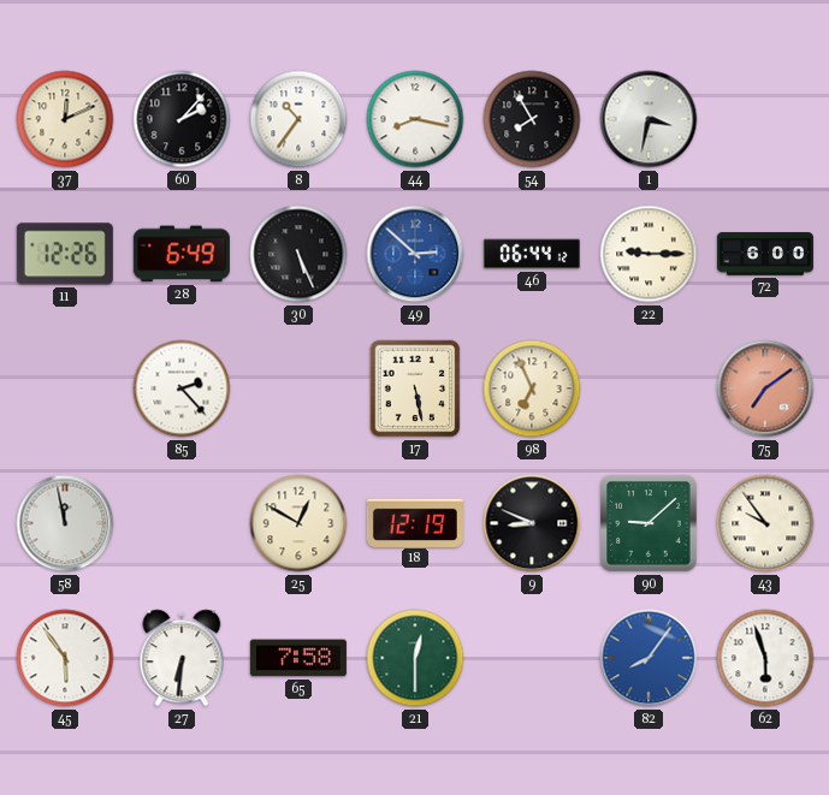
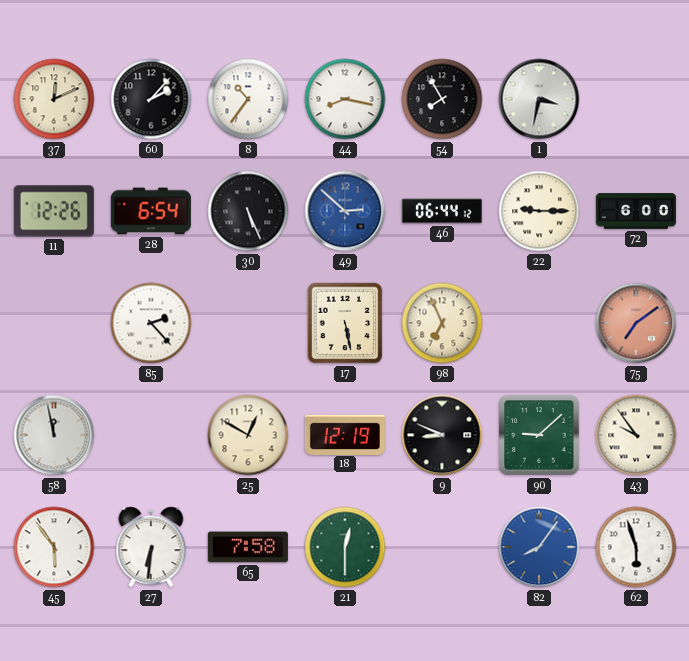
28: 6:49 -> 6:54 (151, 211)
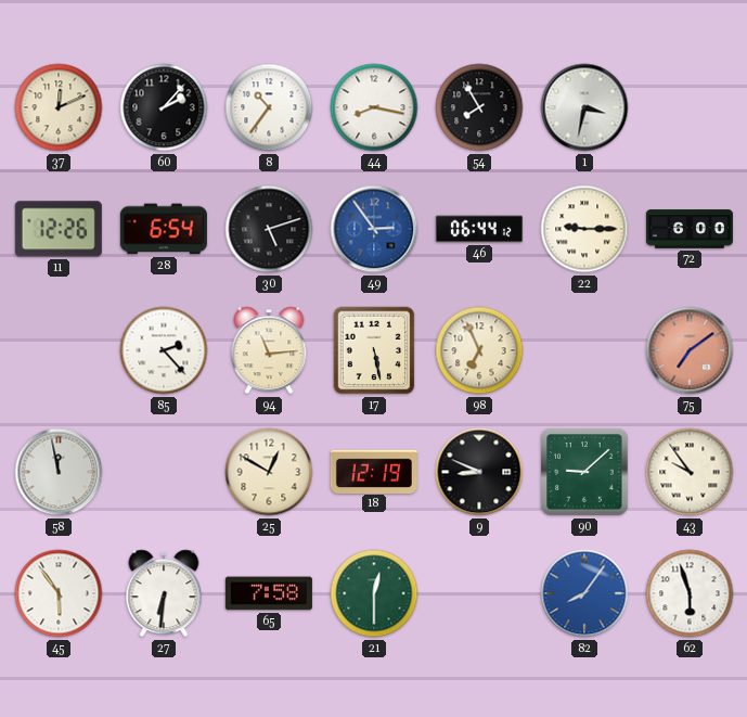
30: 5:26 -> 5:12 (269, 229)
49: 2:52 -> 2:54 (374, 229)
94: none -> 11:14 (269, 350)
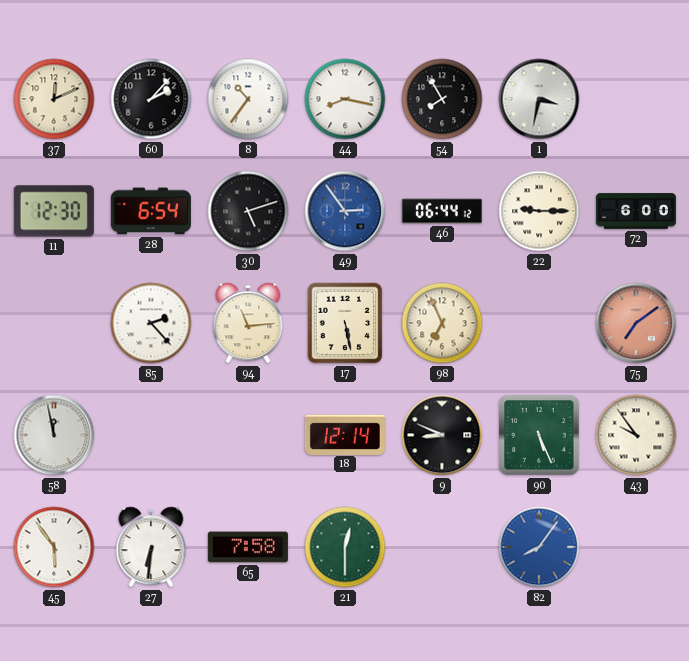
11: 12:26 -> 12:30 (54, 211)
25: 12:50 -> none (269, 472)
18: 12:19 -> 12:14 (345, 434)
90: 9:08 -> 5:26 (539, 435)
62: 5:57 -> none (690, 593)
